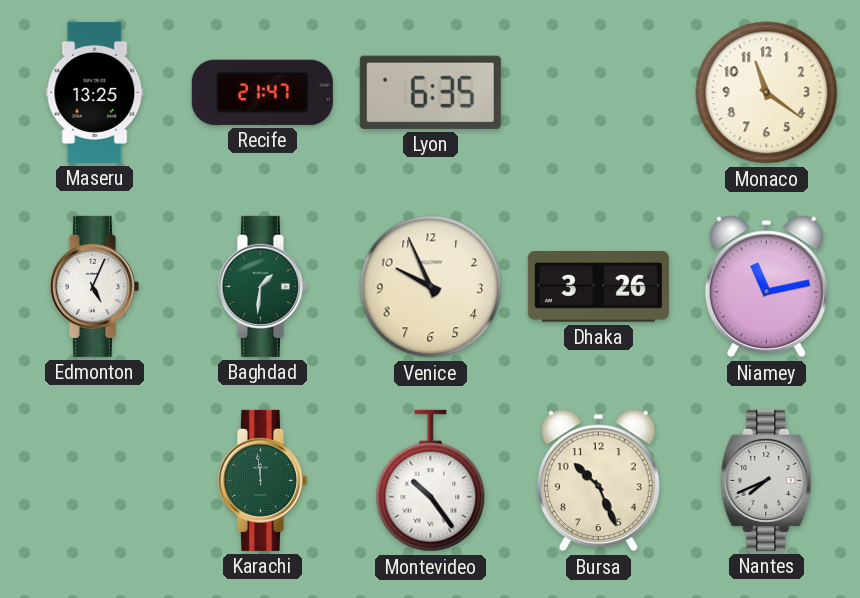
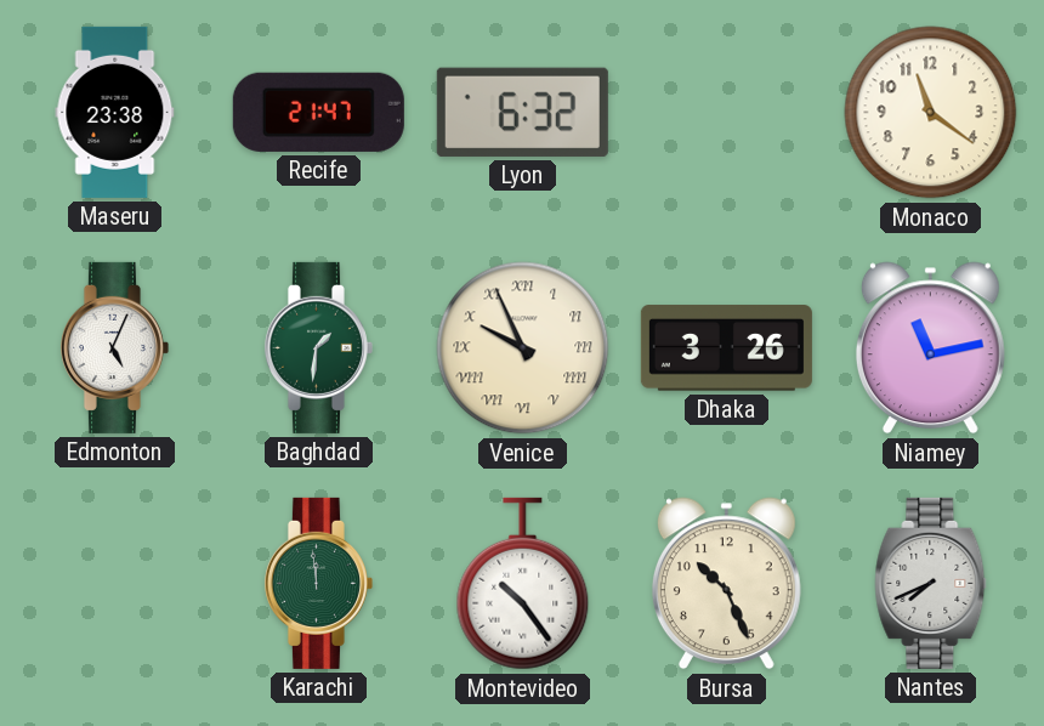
Maseru: 13:25 -> 23:38 (115, 112)
Lyon: 6:35 -> 6:32 (522, 112)
Venice numerals: Arabic -> Roman (523, 348)
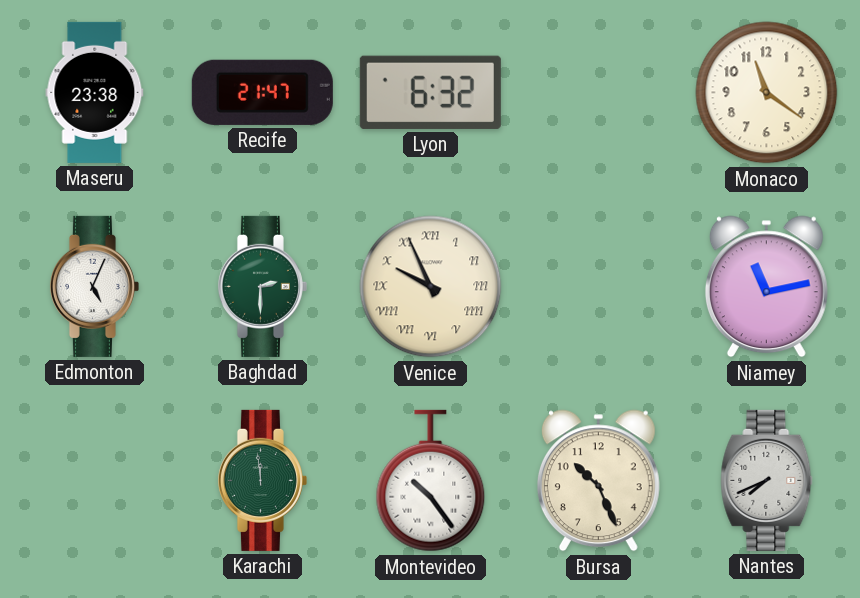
Baghdad: 1:31 -> 2:30 (262, 286)
Dhaka: 3:26 -> none (726, 348)
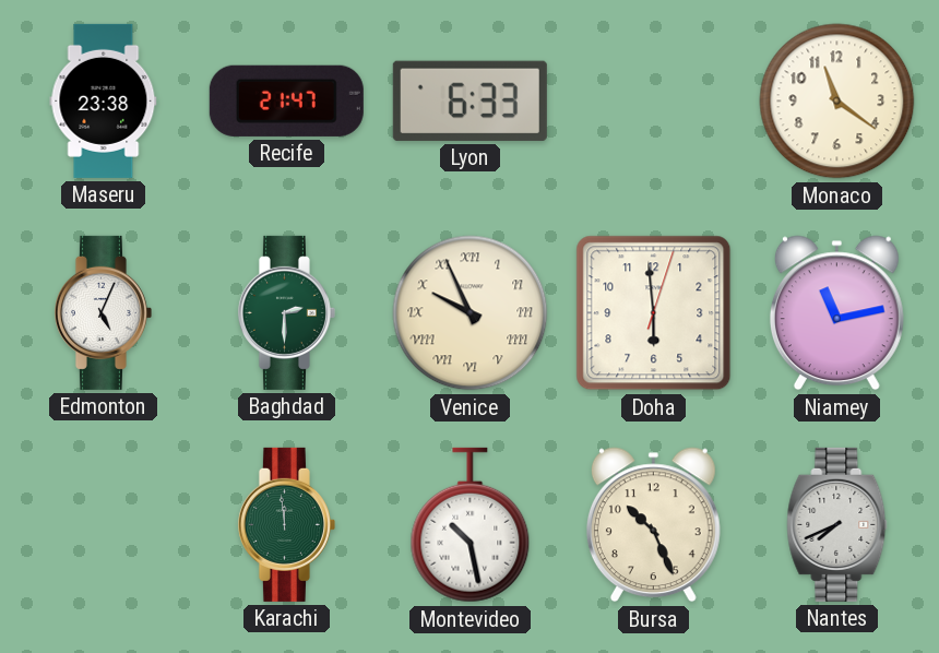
Lyon: 6:32 -> 6:33 (469, 100)
Doha: none -> 5:59 (654, 313)
Montevideo: 10:24 -> 10:28 (471, 525)
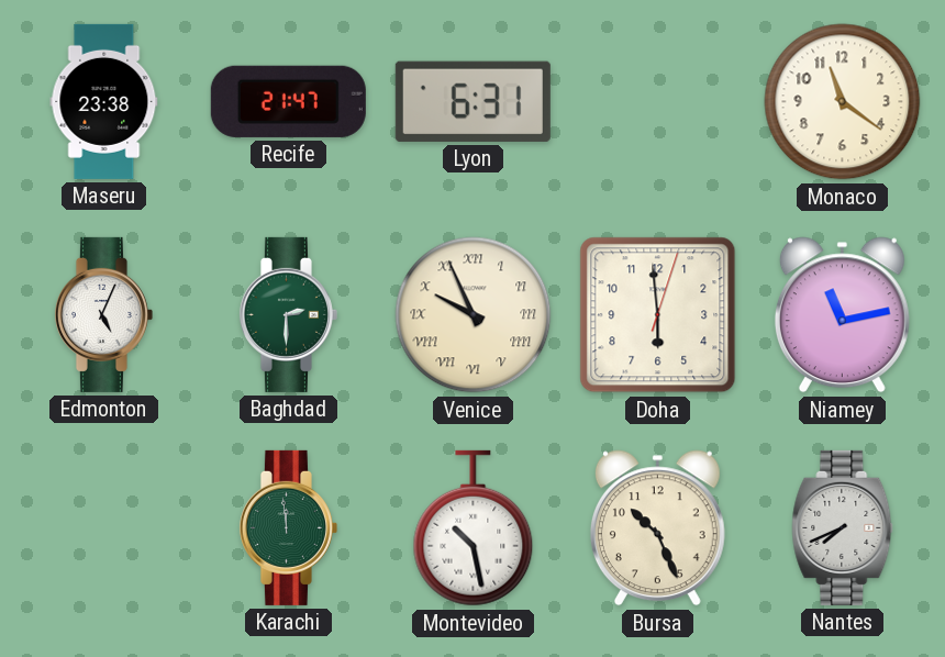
Lyon: 6:33 -> 6:31 (472, 101)
